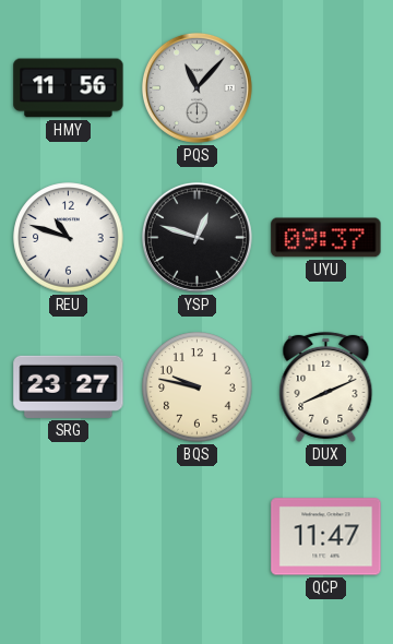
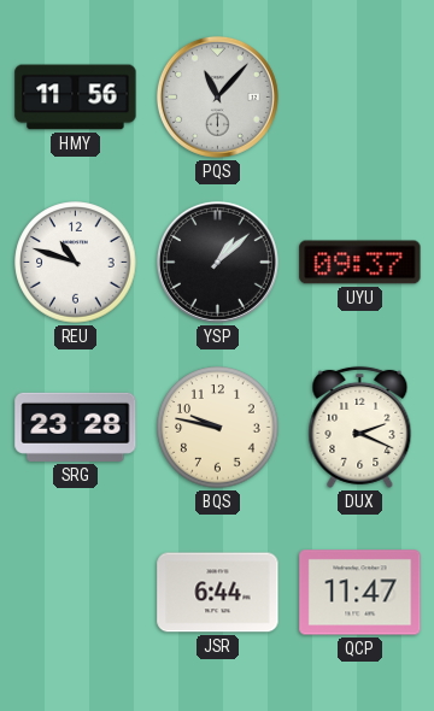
YSP: 12:48 -> 1:08 (217, 262)
SRG: 23:27 -> 23:28 (76, 427)
DUX: 8:11 -> 2:19 (360, 427)
JSR: none -> 6:44 (218, 593)
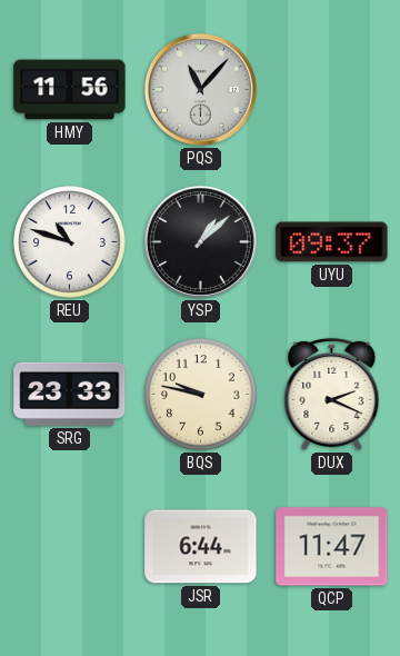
SRG: 23:28 -> 23:33 (70, 394)
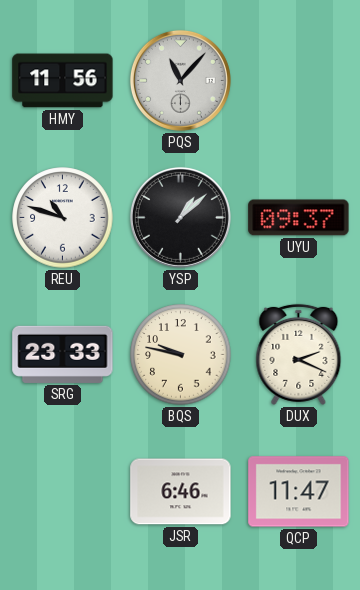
JSR: 6:44 -> 6:46 (181, 492)
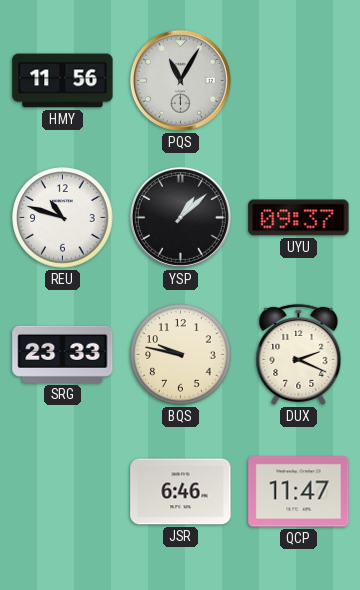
PQS: 11:07 -> 11:05 (180, 80)
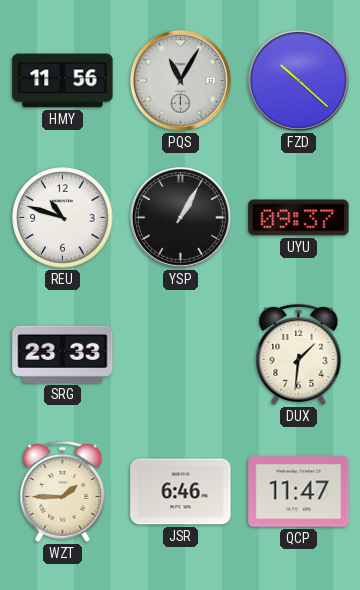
FZD: none -> 10:22 (298, 80)
YSP: 1:08 -> 1:05 (180, 217)
BQS: 9:47 -> none (181, 355)
DUX: 2:19 -> 1:31 (299, 354)
WZT: none -> 1:45 (63, 491)
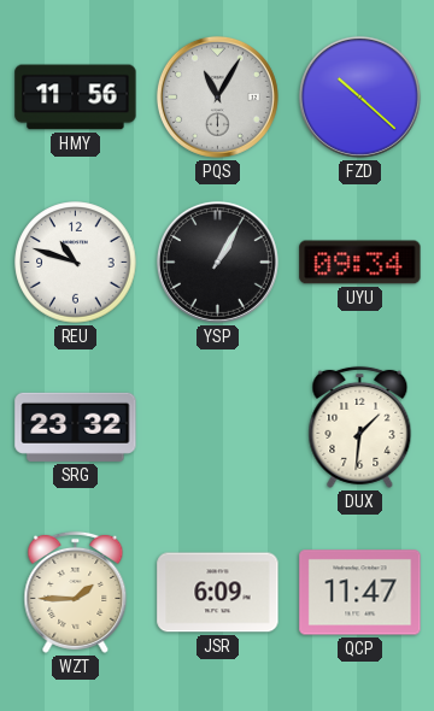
UYU: 09:37 -> 09:34 (360, 263)
SRG: 23:33 -> 23:32 (76, 427)
JSR: 6:46 -> 6:09 (218, 593)
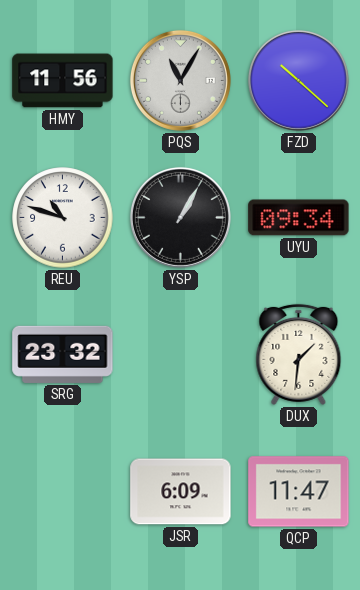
WZT: 1:45 -> none (76, 592)
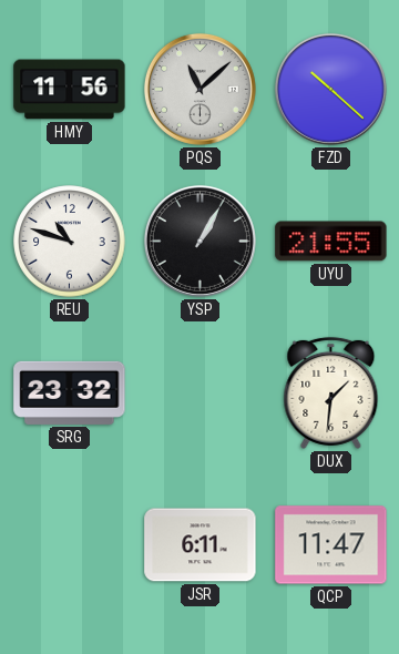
PQS: 11:05 -> 11:08 (199, 89)
UYU: 09:34 -> 21:55 (331, 242)
JSR: 6:09 -> 6:11 (201, 545)
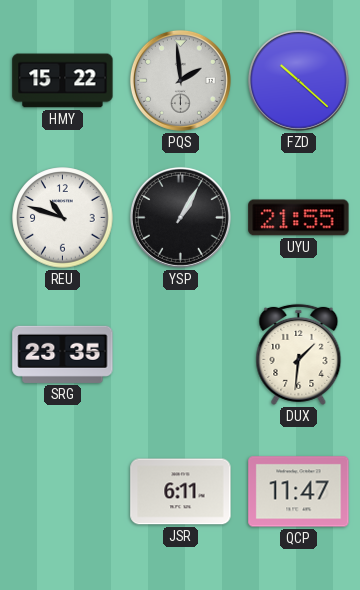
HMY: 11:56 -> 15:22 (63, 81)
PQS: 11:08 -> 1:59 (180, 80)
SRG: 23:32 -> 23:35 (63, 354)
